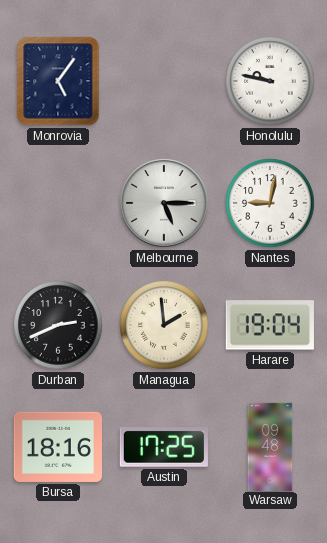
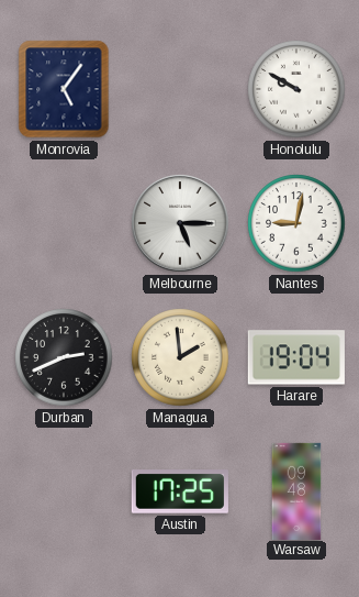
Honolulu: 9:47 -> 9:50 (296, 89)
Bursa: 18:16 -> none (58, 447)
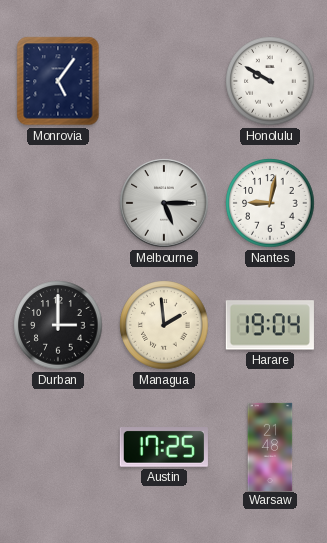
Durban: 2:41 -> 3:00 (58, 325)
Warsaw: 09:48 -> 21:48 (270, 446)
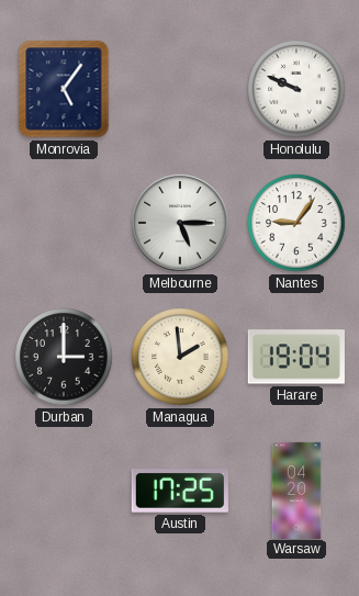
Honolulu: 9:50 -> 9:49 (296, 89)
Nantes: 9:02 -> 9:06 (296, 223)
Warsaw: 21:48 -> 04:20 (296, 490)
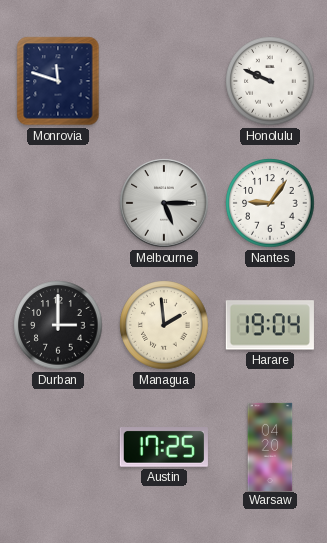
Monrovia: 5:06 -> 11:48 (58, 81)
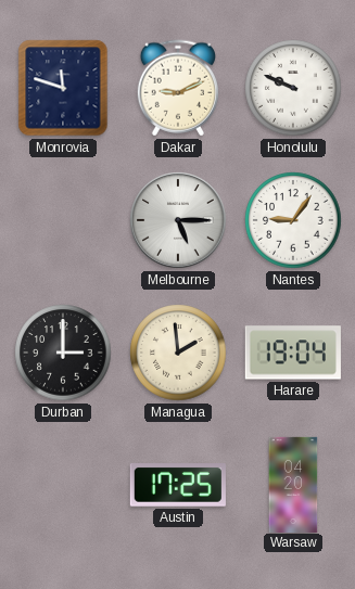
Dakar: none -> 9:11 (177, 88)
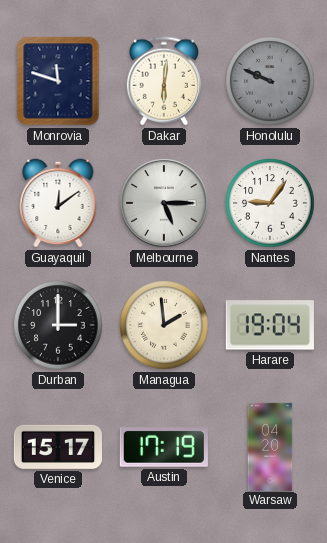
Dakar: 9:11 -> 6:01 (163, 81)
Honolulu dial: white -> grey (270, 81)
Guayaquil: none -> 12:09 (58, 203)
Venice: none -> 15:17 (57, 447)
Austin: 17:25 -> 17:19 (164, 448)
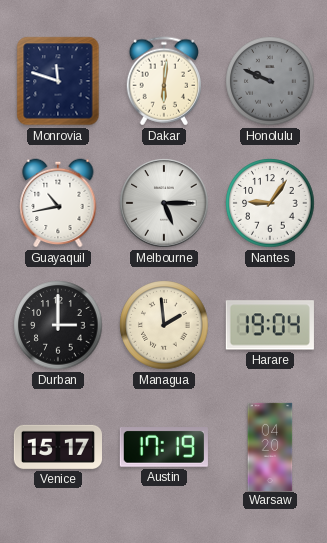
Guayaquil: 12:09 -> 10:43 (58, 203)
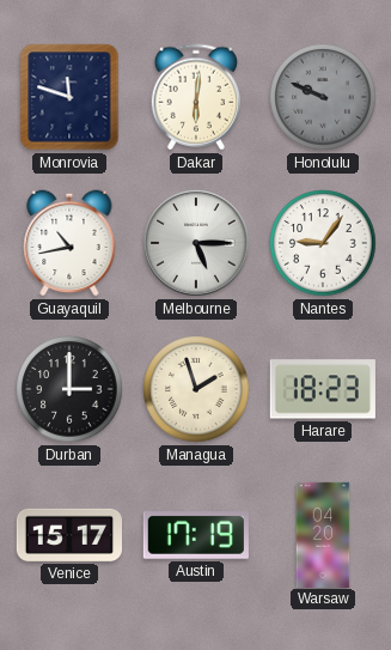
Managua: 1:59 -> 1:57 (196, 389)
Harare: 19:04 -> 18:23 (323, 389)
